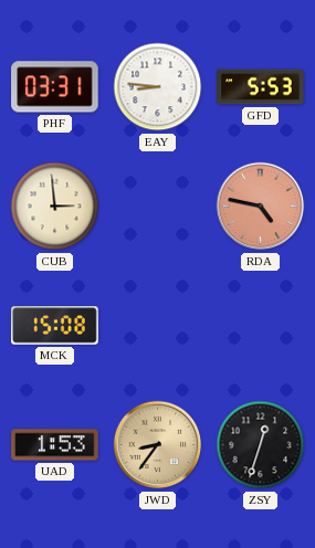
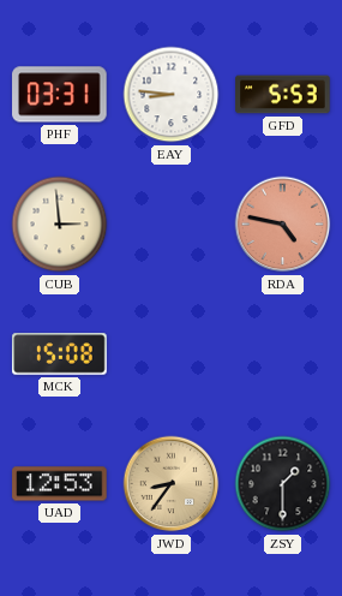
UAD: 1:53 -> 12:53 (60, 484)
ZSY: 12:33 -> 1:30 (283, 484)
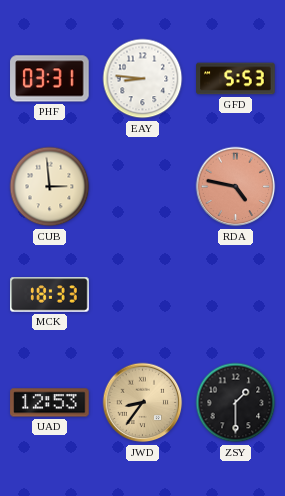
MCK: 15:08 -> 18:33 (50, 295)
